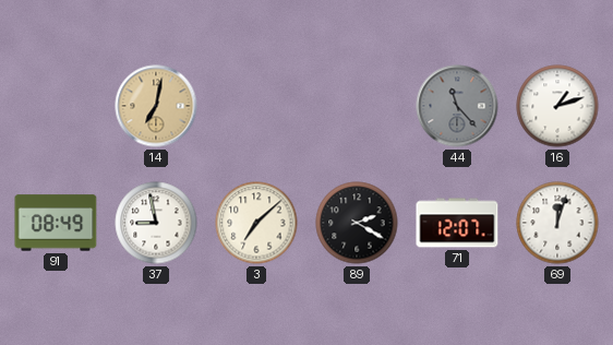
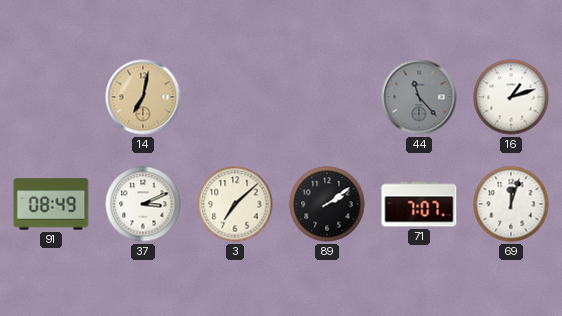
37: 8:58 -> 3:11 (143, 204)
89: 2:20 -> 2:09 (327, 204)
71: 12:07 -> 7:07 (419, 204)
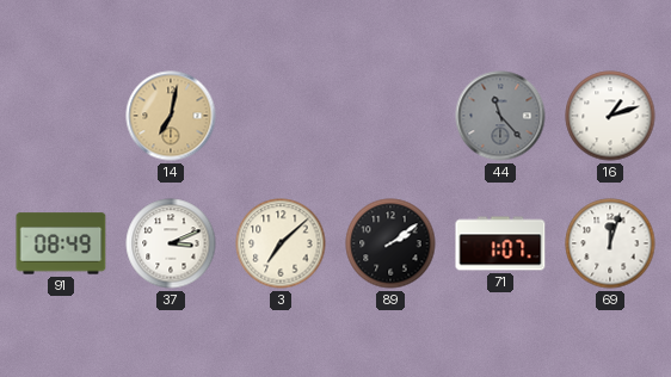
71: 7:07 -> 1:07 (500, 243)
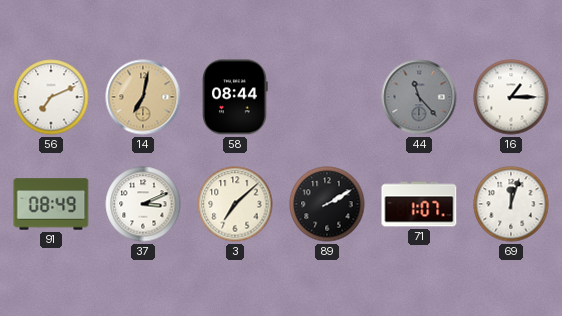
56: none -> 7:11 (51, 97)
58: none -> 08:44 (236, 97)
16: 1:12 -> 1:15 (511, 97)
89: 2:09 -> 2:10 (327, 204)
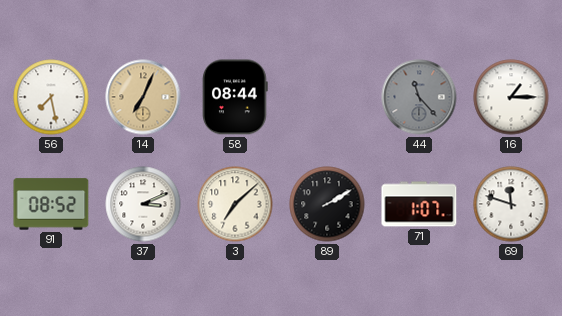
56: 7:11 -> 7:28 (51, 97)
14: 7:02 -> 7:04 (143, 97)
91: 08:49 -> 08:52 (51, 204)
69: 12:03 -> 11:48 (511, 204)
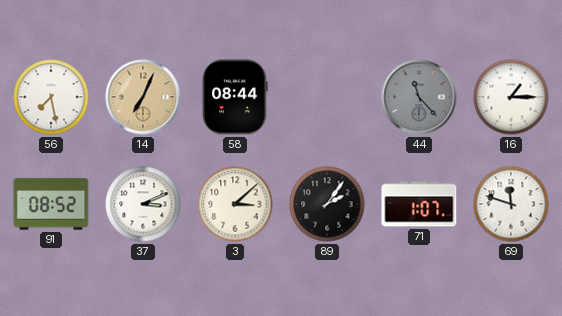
3: 7:08 -> 3:08 (235, 204)
89: 2:10 -> 2:06 (327, 204)
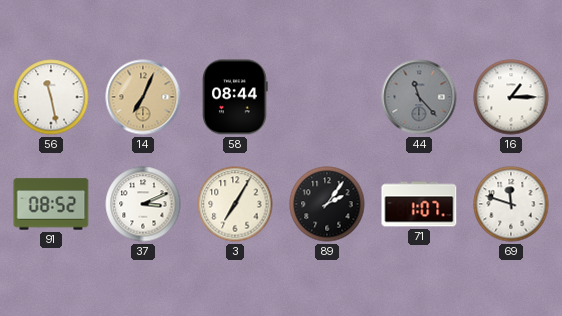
56: 7:28 -> 11:28 (51, 97)
3: 3:08 -> 7:05 (235, 204)
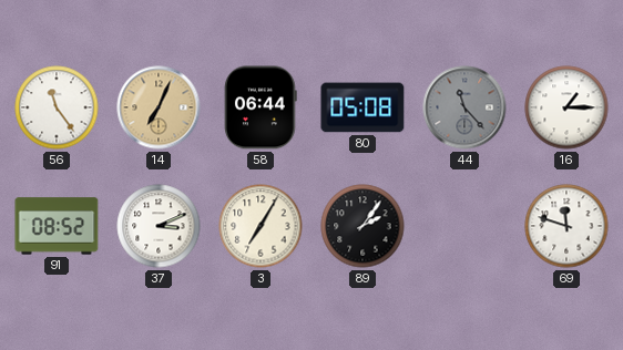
56: 11:28 -> 11:24 (57, 107)
58: 08:44 -> 06:44 (262, 107)
80: none -> 05:08 (362, 107)
71: 1:07 -> none (419, 204)
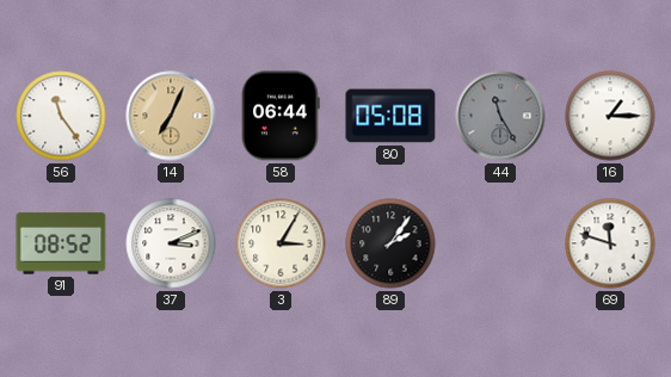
44: 11:23 -> 11:25 (500, 116)
3: 7:05 -> 3:05 (281, 243)
